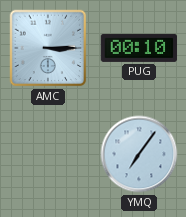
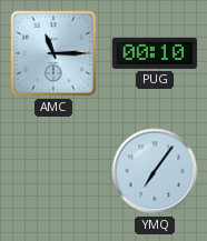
AMC: 3:15 -> 11:15 (53, 53)
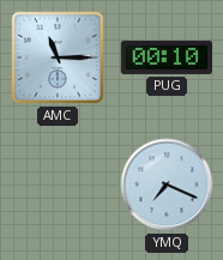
YMQ: 7:06 -> 7:19 (167, 185)
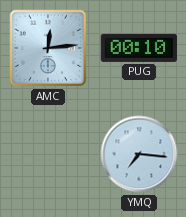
AMC: 11:15 -> 12:14 (48, 48)
YMQ: 7:19 -> 7:16 (139, 154)
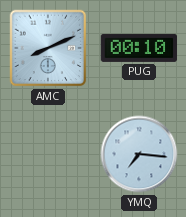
AMC: 12:14 -> 8:11 (48, 48)
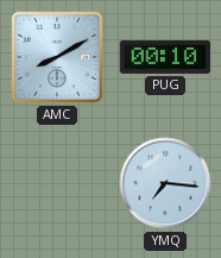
AMC: 8:11 -> 8:10 (57, 57)
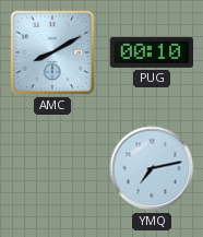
YMQ: 7:16 -> 7:13 (152, 168)
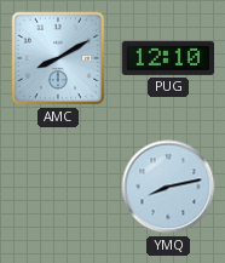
PUG: 00:10 -> 12:10 (168, 58)
YMQ: 7:13 -> 8:13 (168, 187)
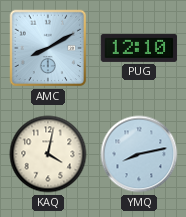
KAQ: none -> 4:02 (48, 154)
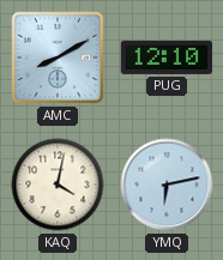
YMQ: 8:13 -> 6:13 (167, 185)
